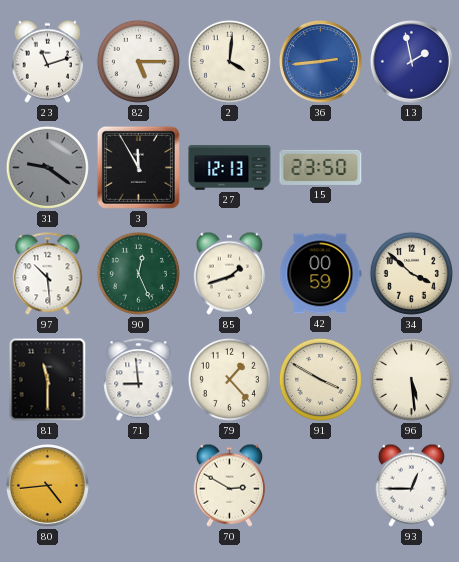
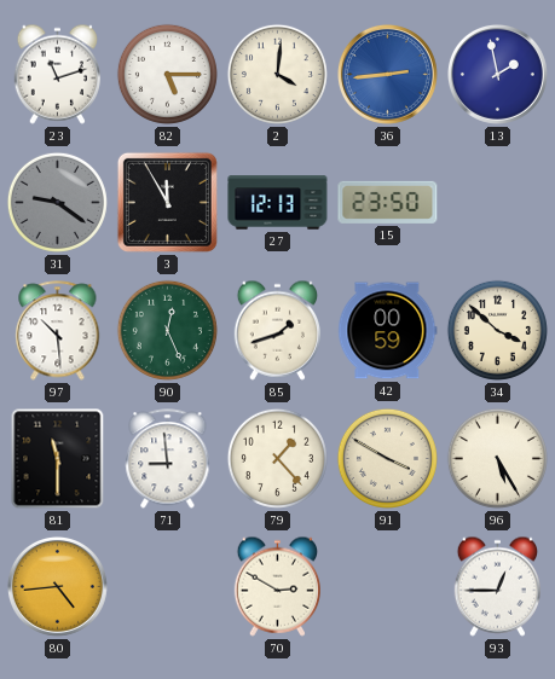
96: 5:29 -> 5:25 (497, 458)
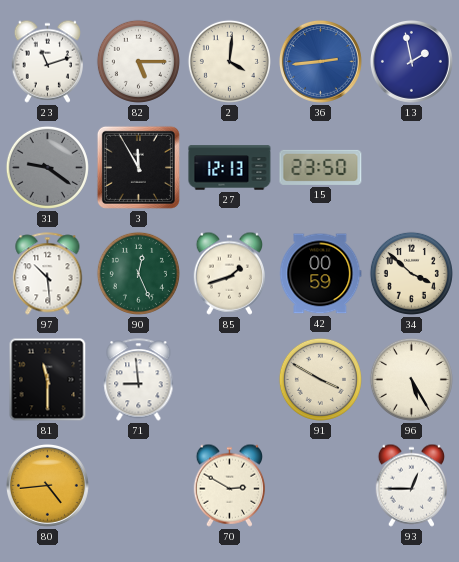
79: 1:23 -> none (277, 458)
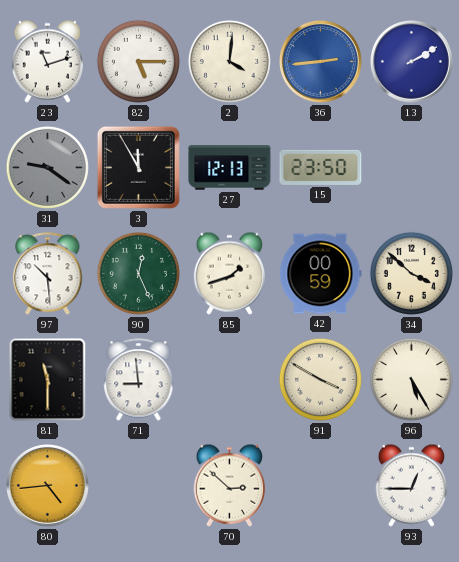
13: 1:58 -> 2:10 (411, 61)
70: 2:50 -> 2:52 (229, 485)
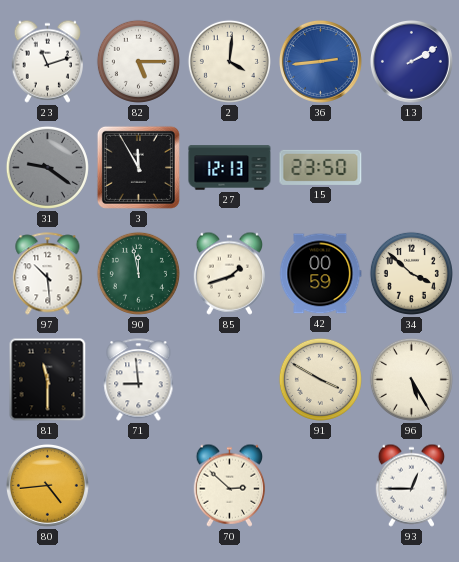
90: 12:26 -> 11:58 (138, 273)
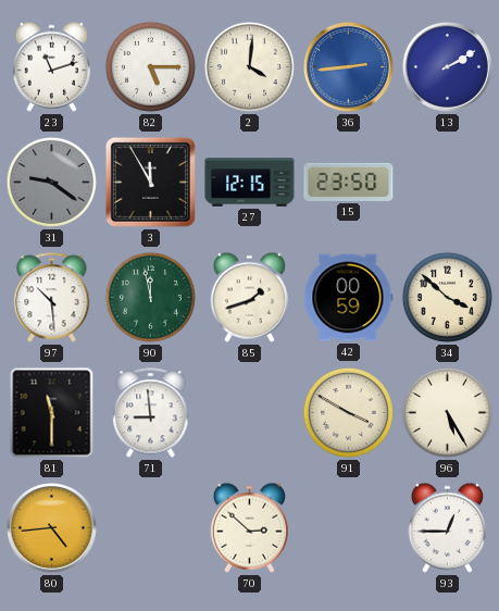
27: 12:13 -> 12:15 (250, 183)
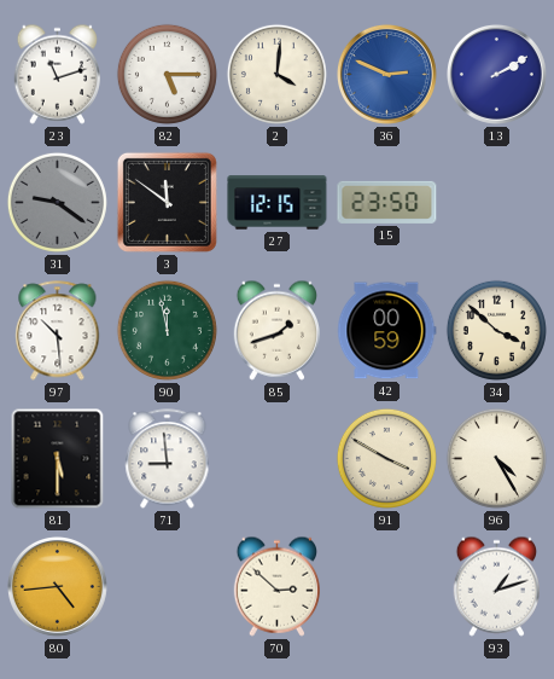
36: 2:44 -> 2:49 (386, 74)
3: 11:55 -> 11:51 (167, 202)
81: 11:30 -> 5:30 (58, 459)
96: 5:25 -> 4:25 (496, 458)
93: 12:45 -> 1:12 (496, 586)
